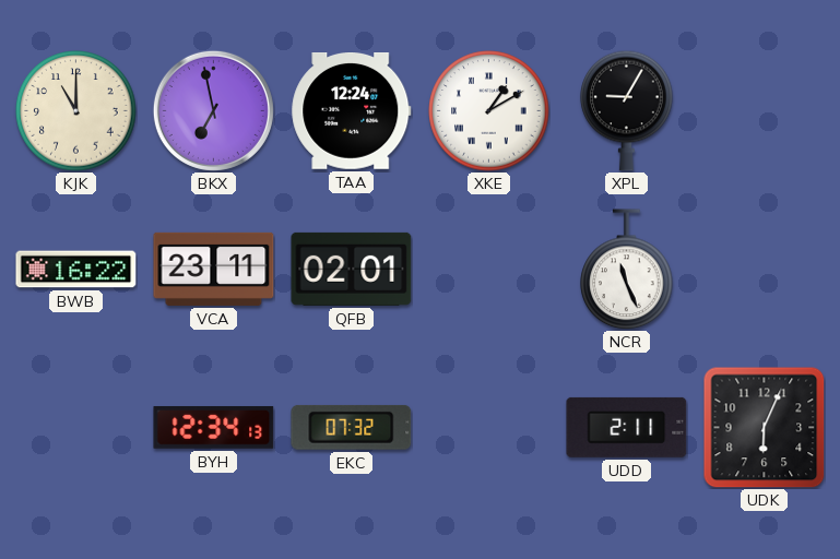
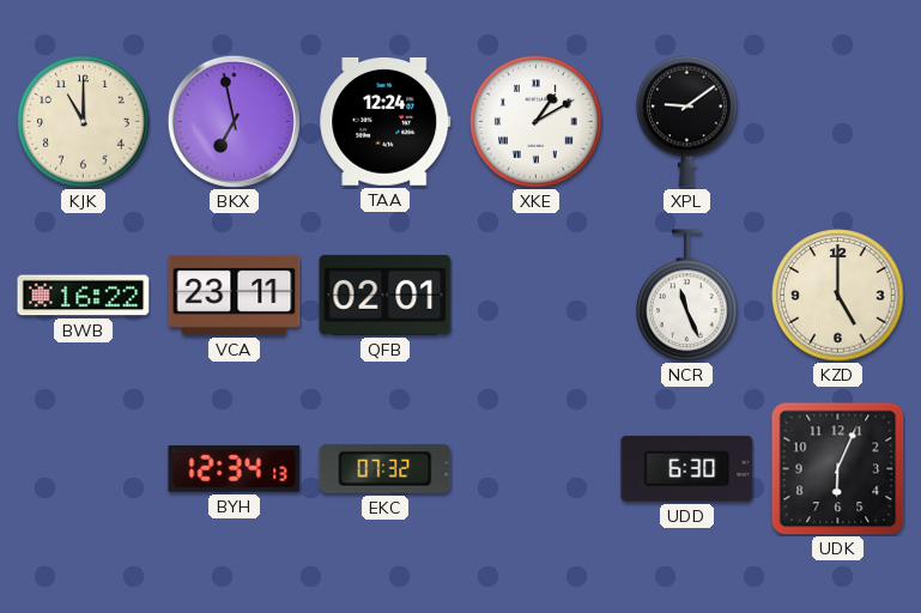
XPL: 9:05 -> 9:09 (687, 121)
KZD: none -> 5:00 (838, 296)
UDD: 2:11 -> 6:30 (687, 468)
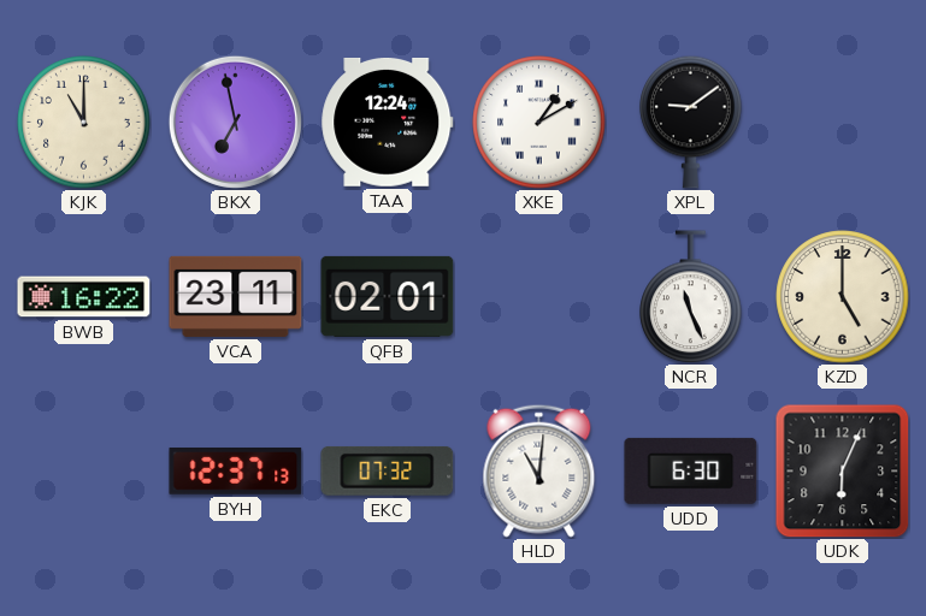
BYH: 12:34 -> 12:37 (236, 470)
HLD: none -> 11:01 (539, 470)
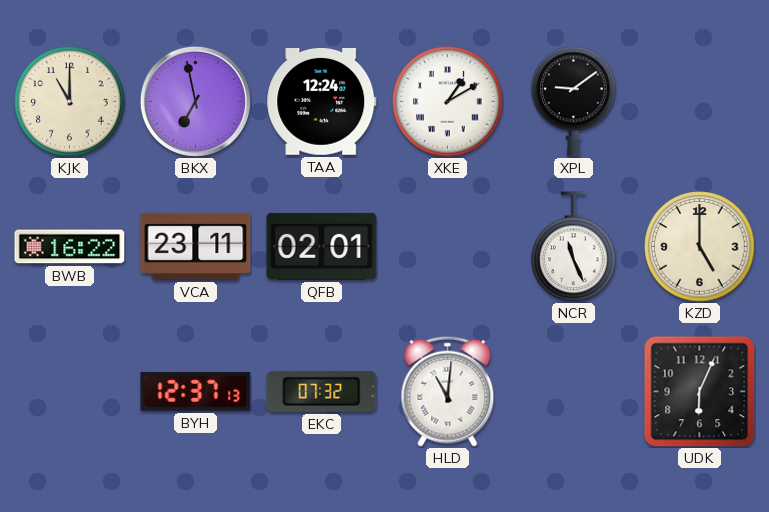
UDD: 6:30 -> none (691, 470)
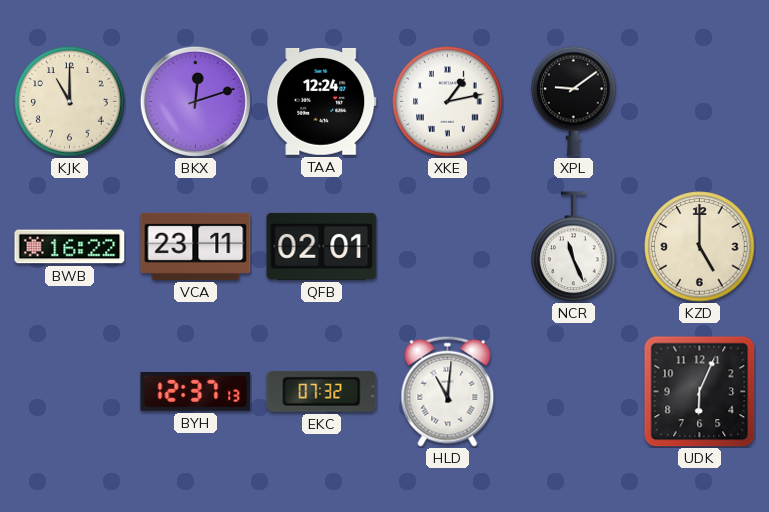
BKX: 6:58 -> 12:12 (195, 101)
XKE: 1:10 -> 1:13 (448, 102)
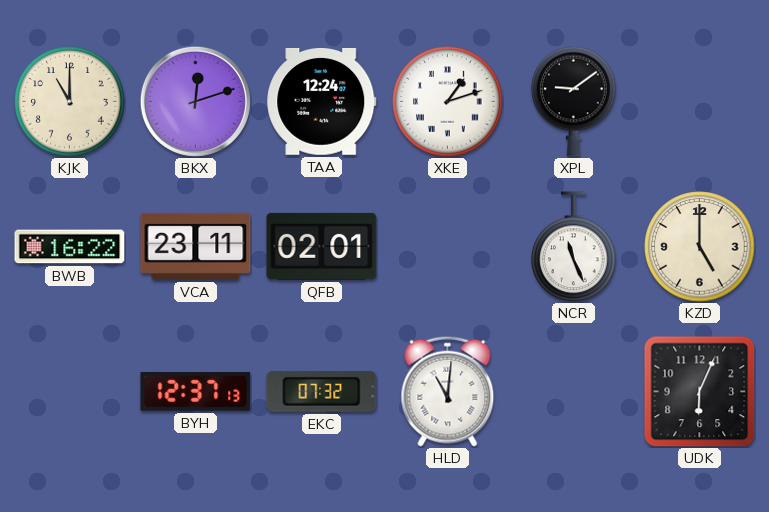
XKE: 1:13 -> 1:12 (448, 102)
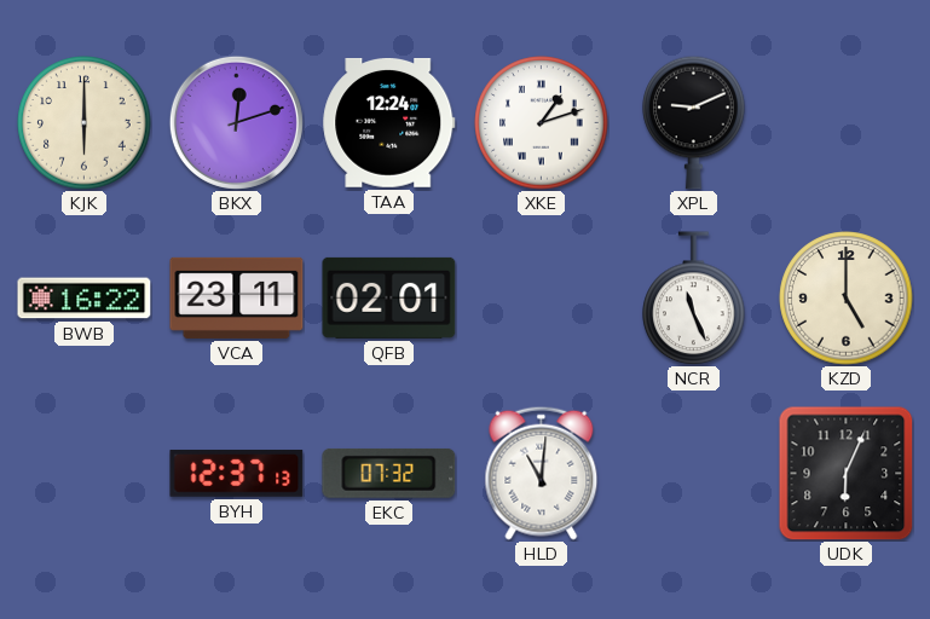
KJK: 11:00 -> 6:00 (85, 123)
XPL: 9:09 -> 9:11 (694, 122)
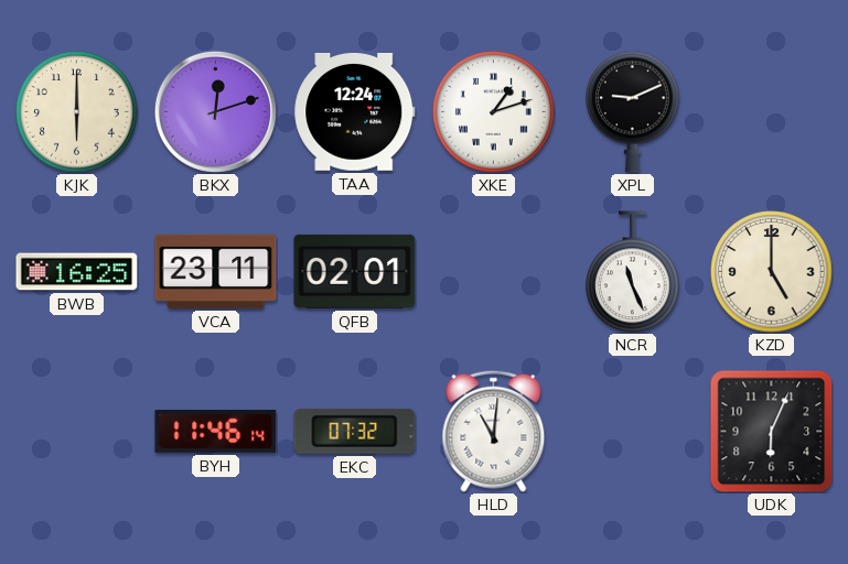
BWB: 16:22 -> 16:25 (77, 272)
BYH: 12:37 -> 11:46 (216, 431)
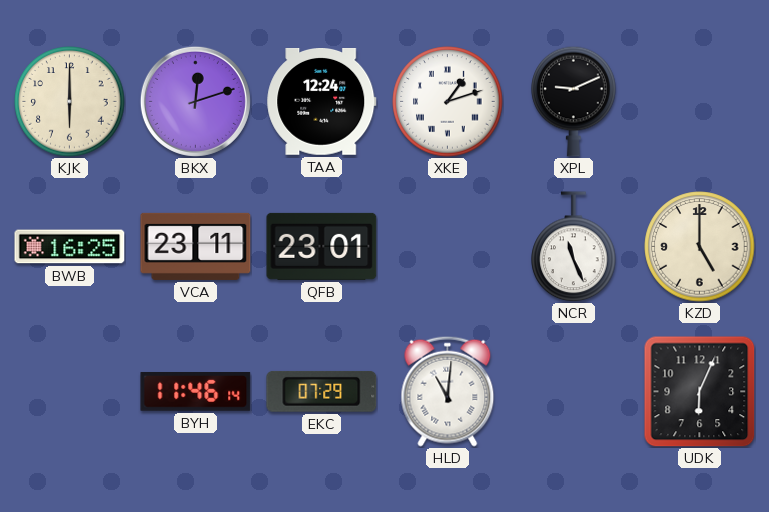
QFB: 02:01 -> 23:01 (322, 246)
EKC: 07:32 -> 07:29 (322, 391)
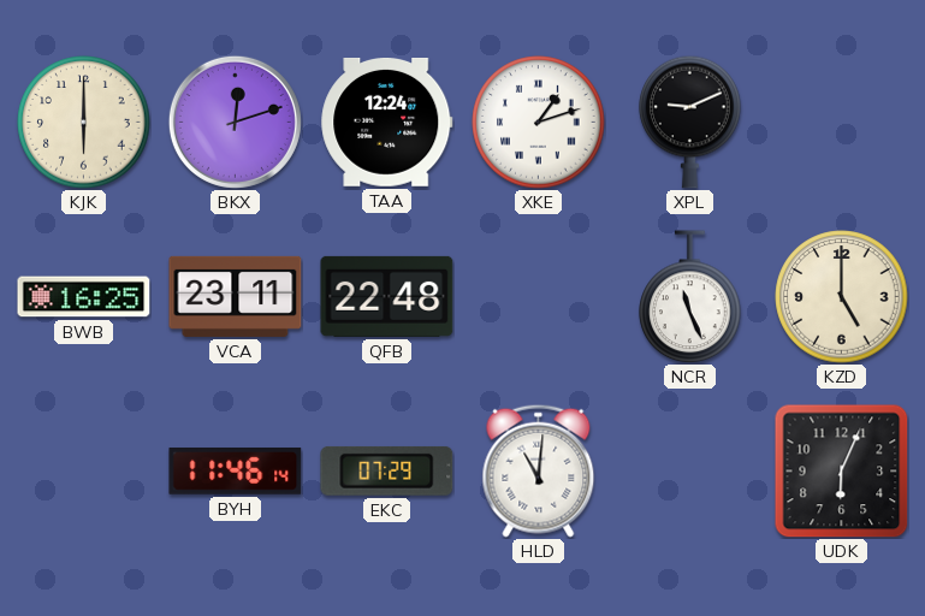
QFB: 23:01 -> 22:48 (387, 296)
